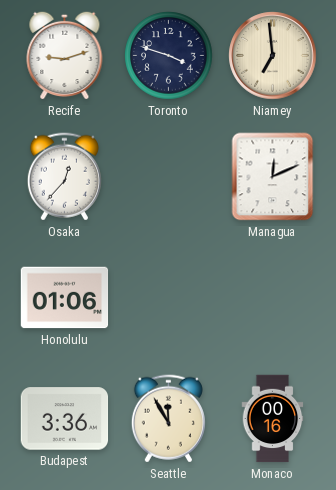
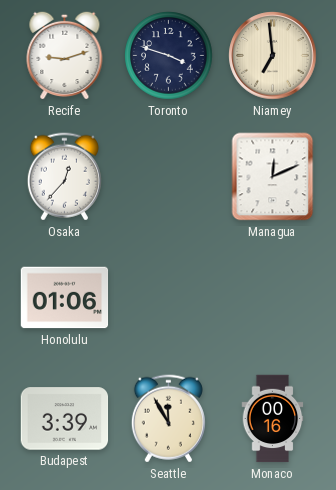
Budapest: 3:36 -> 3:39 (65, 419)
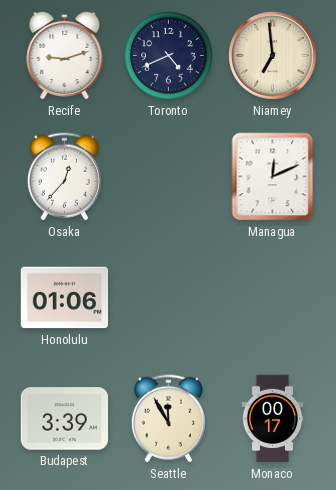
Toronto: 3:48 -> 4:41 (169, 56)
Monaco: 00:16 -> 00:17 (273, 419)
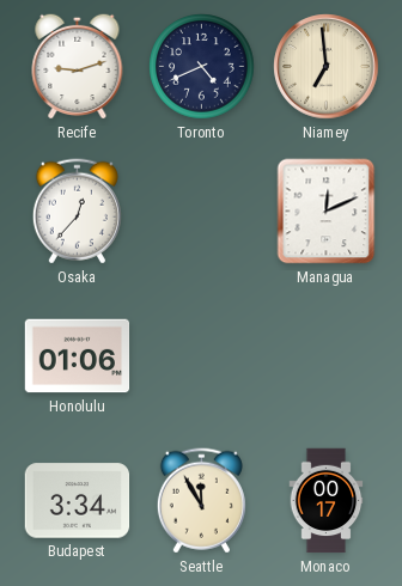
Budapest: 3:39 -> 3:34 (78, 501)
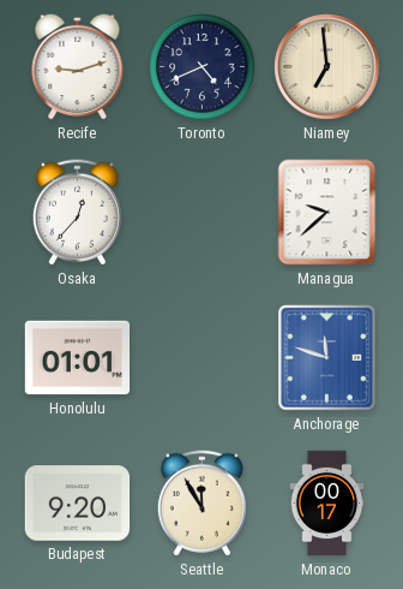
Managua: 12:11 -> 9:38 (327, 213)
Honolulu: 01:06 -> 01:01 (78, 358)
Anchorage: none -> 11:48 (327, 358)
Budapest: 3:34 -> 9:20 (78, 504)
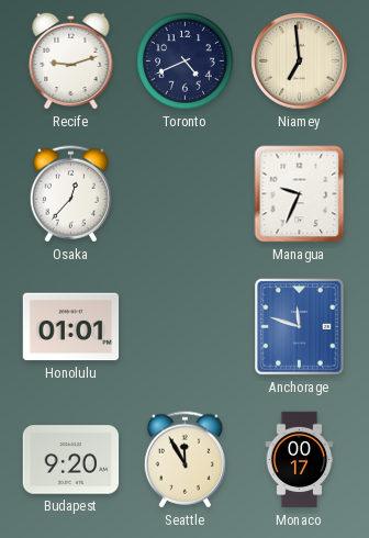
Managua: 9:38 -> 9:34 (300, 194)
